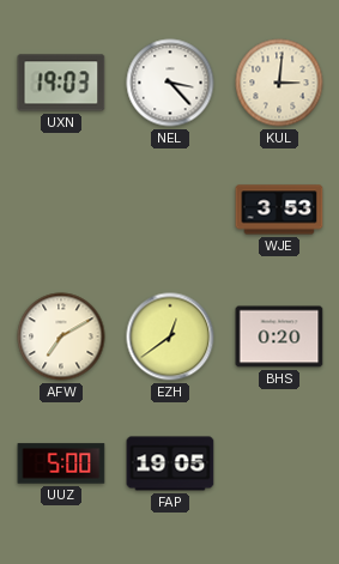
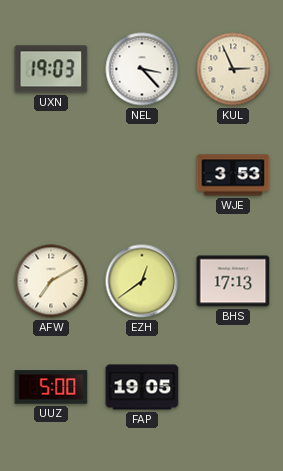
KUL: 3:01 -> 2:56 (233, 69)
BHS: 0:20 -> 17:13 (233, 281)
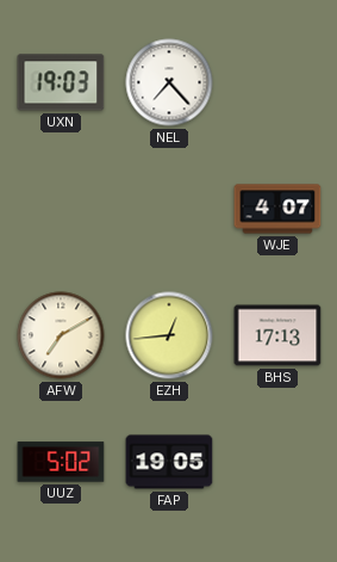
NEL: 3:23 -> 7:23 (169, 82)
KUL: 2:56 -> none (233, 69)
WJE: 3:53 -> 4:07 (277, 209)
EZH: 12:39 -> 12:44 (169, 335)
UUZ: 5:00 -> 5:02 (61, 462)
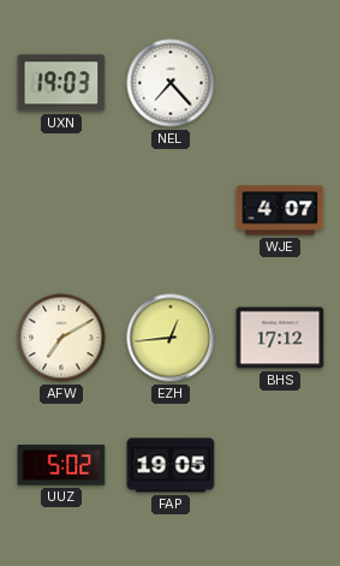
BHS: 17:13 -> 17:12 (280, 338)
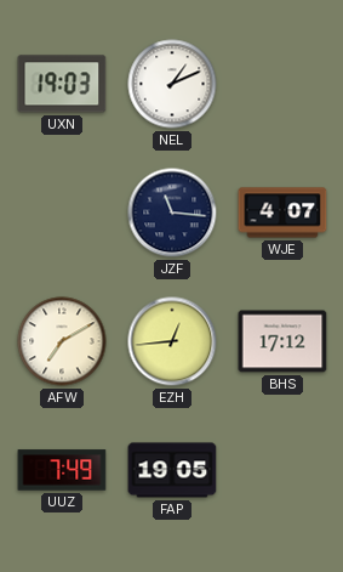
NEL: 7:23 -> 1:11 (172, 84)
JZF: none -> 11:16 (172, 213)
UUZ: 5:02 -> 7:49 (62, 470)
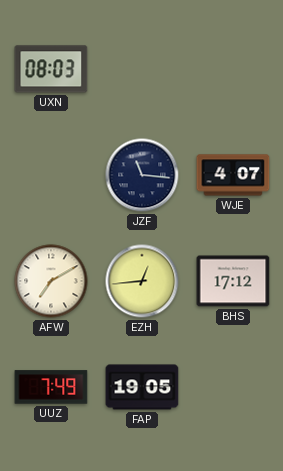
UXN: 19:03 -> 08:03 (51, 69)
NEL: 1:11 -> none (172, 84)
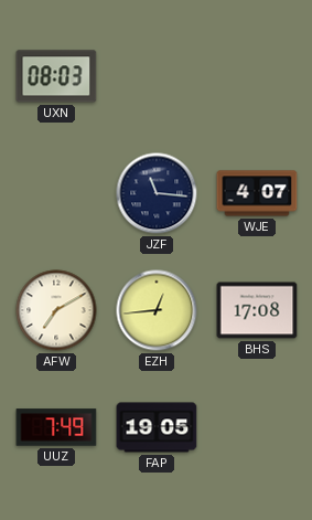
BHS: 17:12 -> 17:08 (257, 310)
